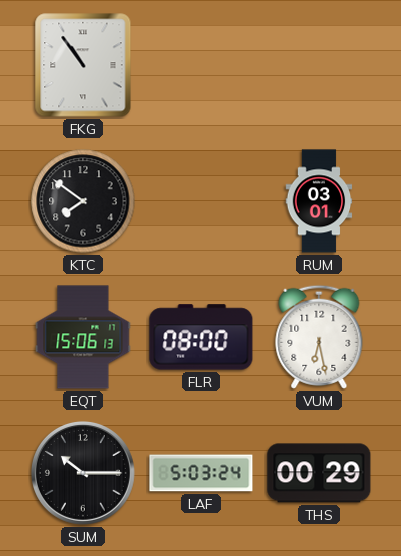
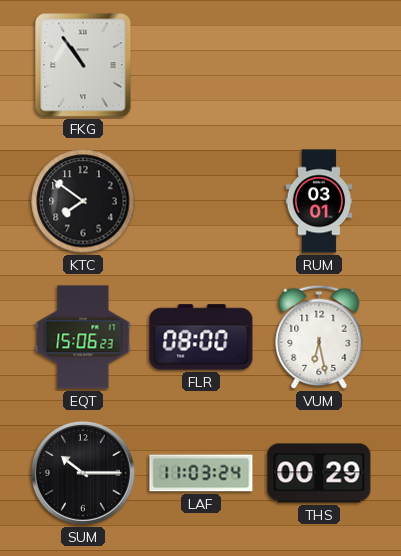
EQT: 15:06:13 -> 15:06:23 (83, 337)
LAF: 5:03 -> 11:03 (201, 473)
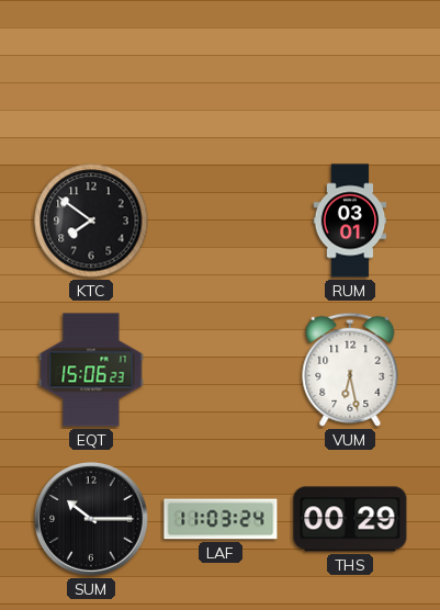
FKG: 10:54 -> none (83, 65)
FLR: 08:00 -> none (201, 337)
